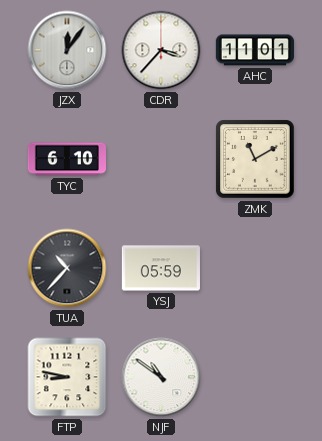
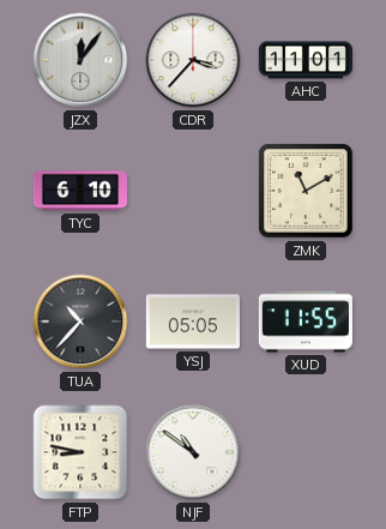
YSJ: 05:59 -> 05:05 (193, 321)
XUD: none -> 11:55 (306, 321)
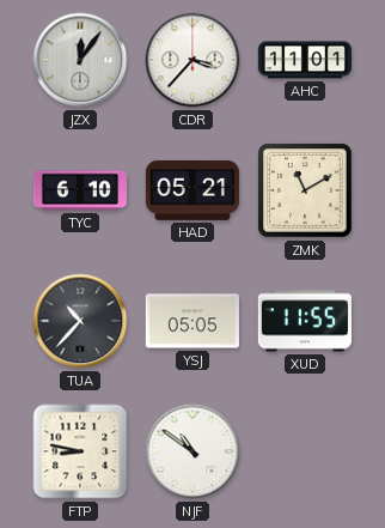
HAD: none -> 05:21 (192, 190)
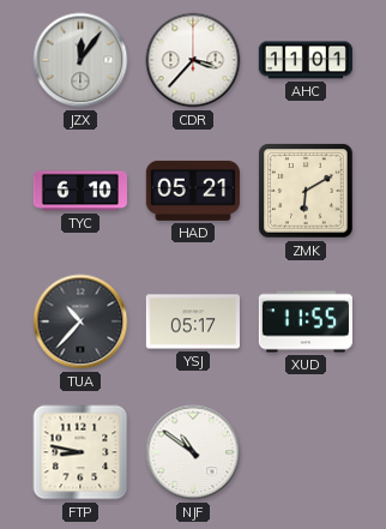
ZMK: 11:10 -> 6:10 (306, 191)
YSJ: 05:05 -> 05:17 (193, 321)
